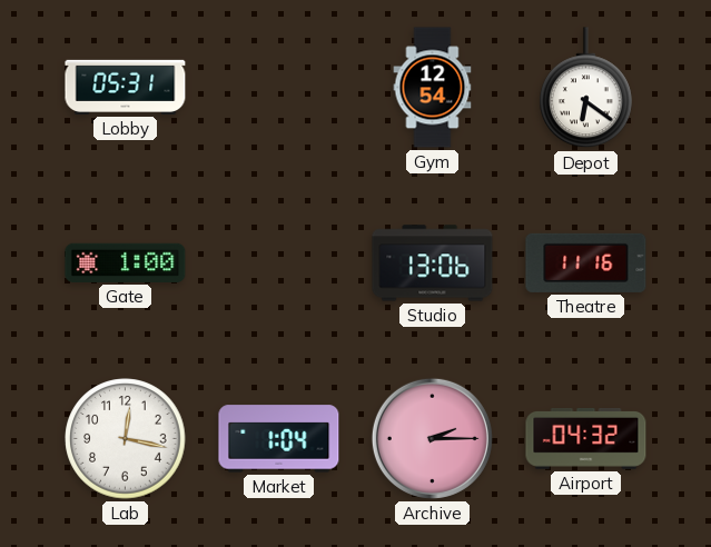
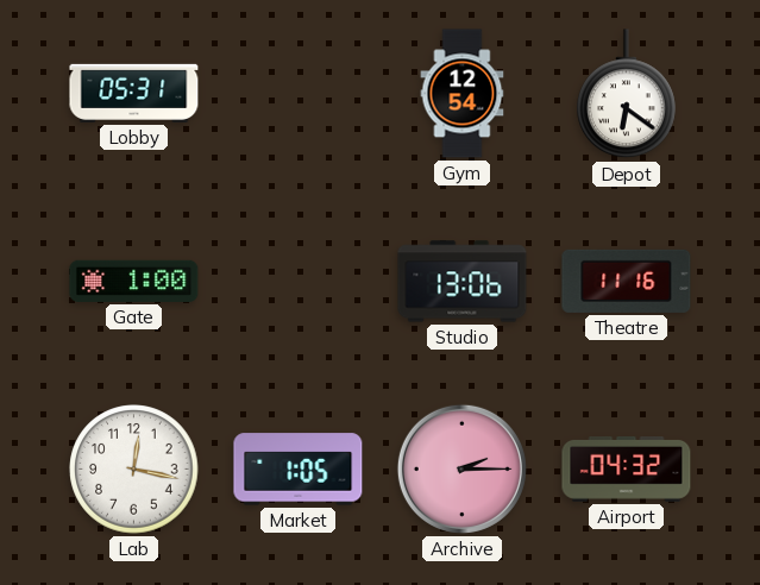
Market: 1:04 -> 1:05 (299, 470)
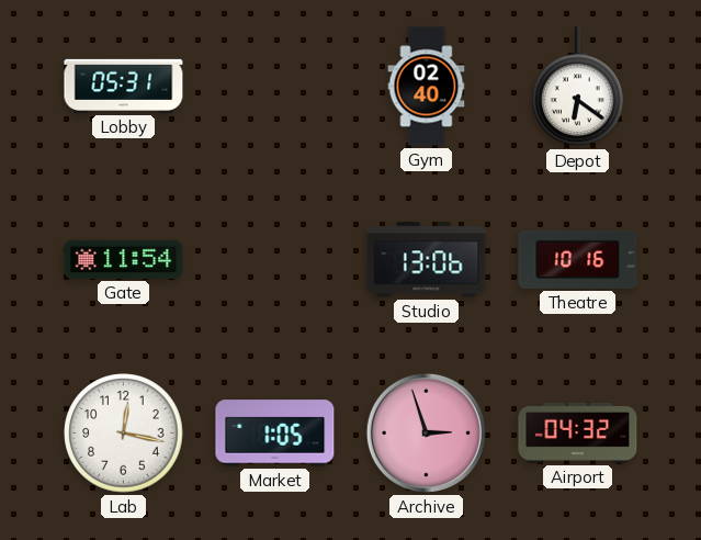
Gym: 12:54 -> 02:40 (427, 87)
Gate: 1:00 -> 11:54 (124, 259)
Theatre: 11:16 -> 10:16 (578, 259)
Archive: 2:15 -> 2:57 (426, 432)
